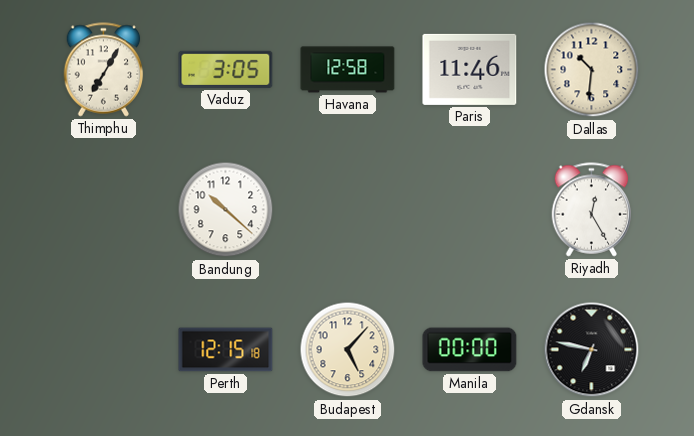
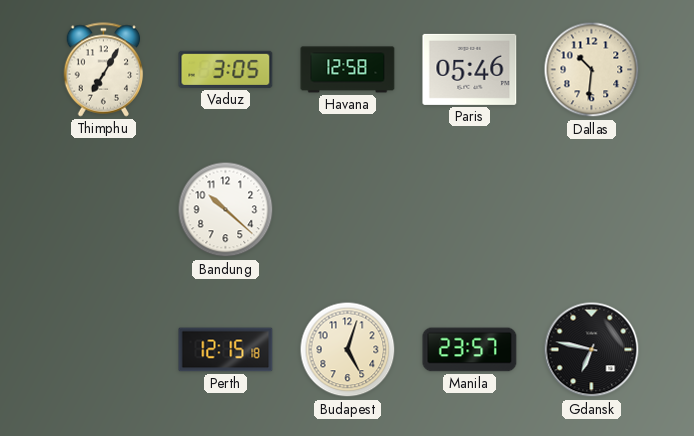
Paris: 11:46 -> 05:46 (470, 69)
Riyadh: 12:25 -> none (592, 210)
Budapest: 5:07 -> 5:03 (348, 350)
Manila: 00:00 -> 23:57 (470, 350)
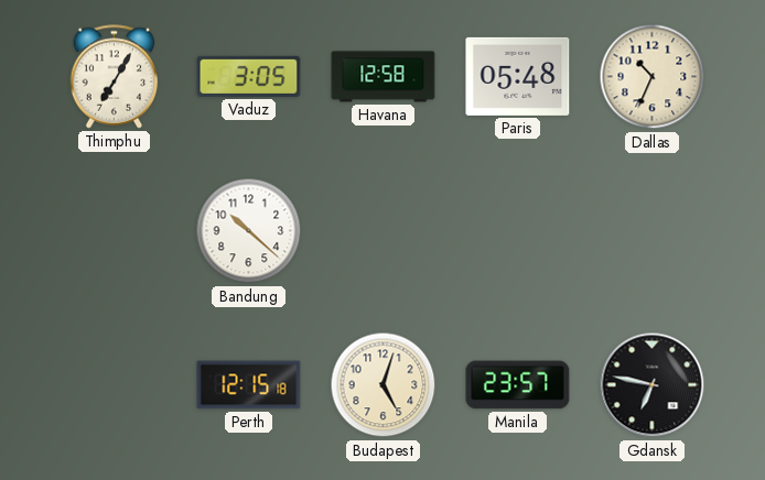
Paris: 05:46 -> 05:48 (518, 76)
Dallas: 10:31 -> 10:34 (653, 77)
